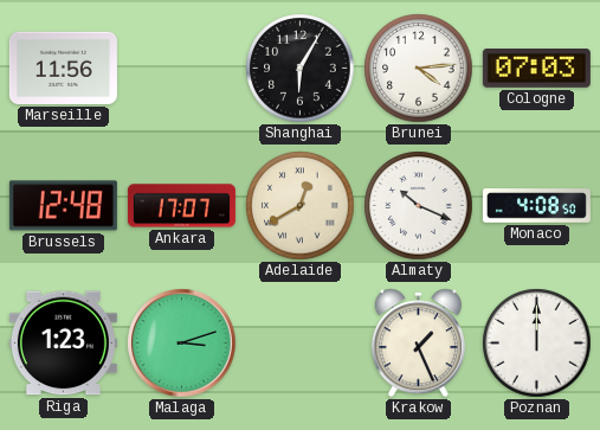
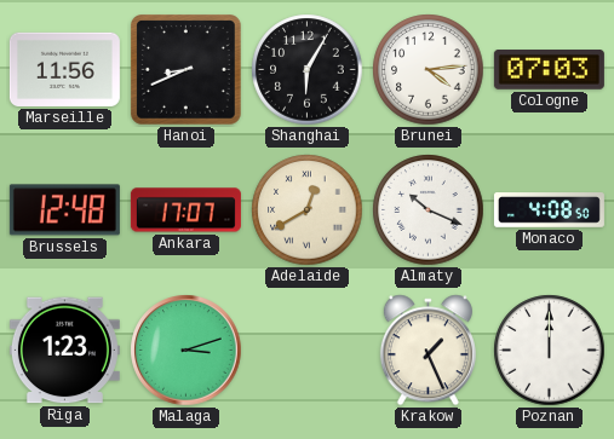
Hanoi: none -> 8:41 (187, 70)
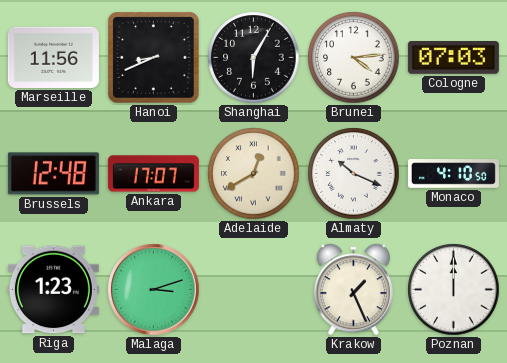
Monaco: 4:08 -> 4:10 (453, 174)
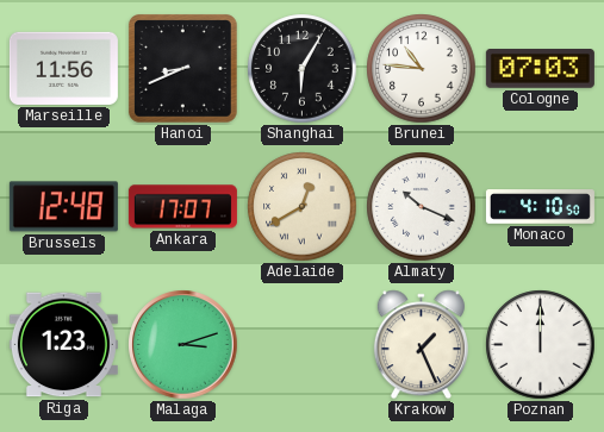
Brunei: 4:14 -> 10:46 (422, 69)
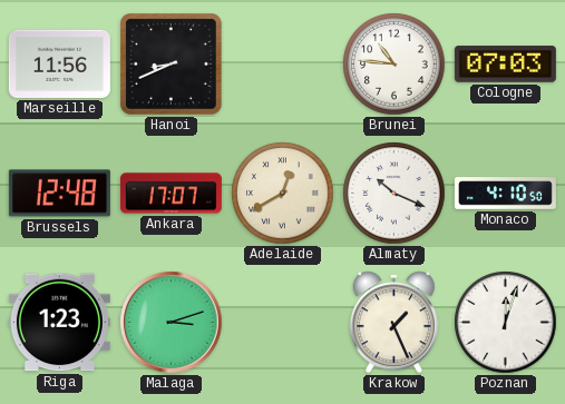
Shanghai: 6:05 -> none (303, 69)
Poznan: 12:00 -> 12:03 (506, 323)
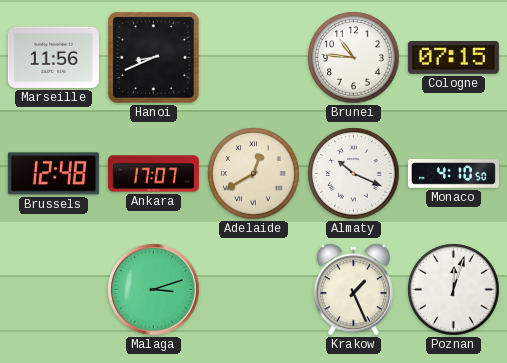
Cologne: 07:03 -> 07:15 (453, 58)
Riga: 1:23 -> none (59, 323)
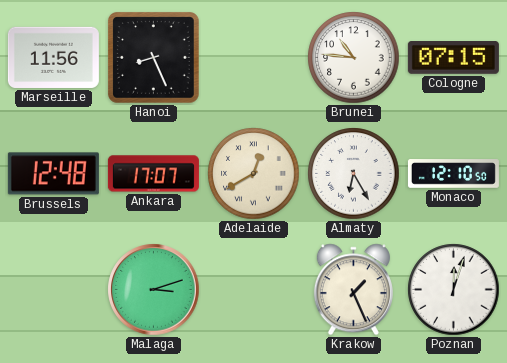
Hanoi: 8:41 -> 8:26 (154, 58)
Almaty: 10:19 -> 6:25 (354, 174)
Monaco: 4:10 -> 12:10 (453, 174)
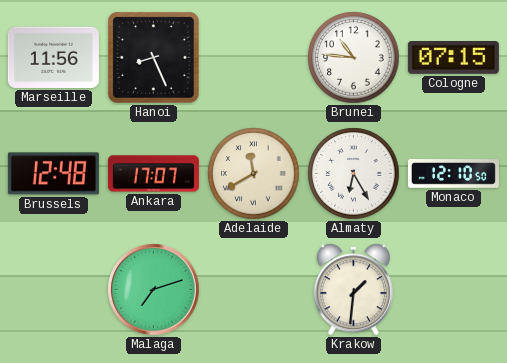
Adelaide: 12:40 -> 11:40 (254, 174)
Malaga: 3:12 -> 7:12 (154, 290)
Krakow: 1:26 -> 1:31 (353, 290)
Poznan: 12:03 -> none (454, 290)
